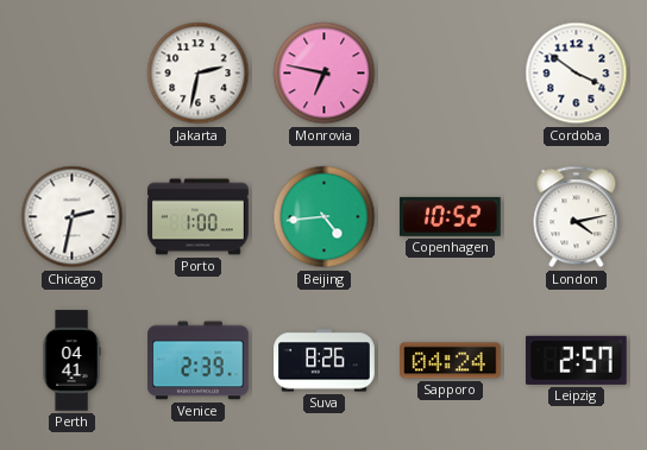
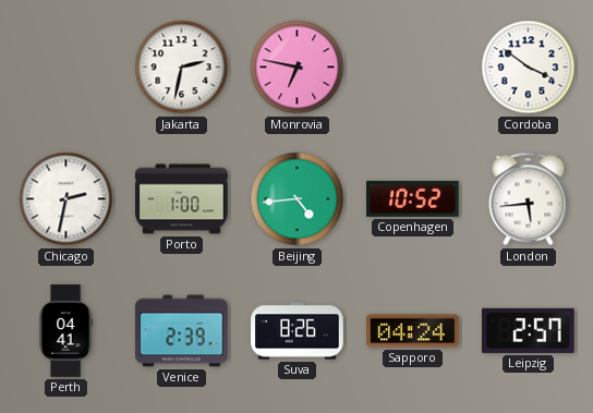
London: 4:13 -> 5:44 (529, 199)
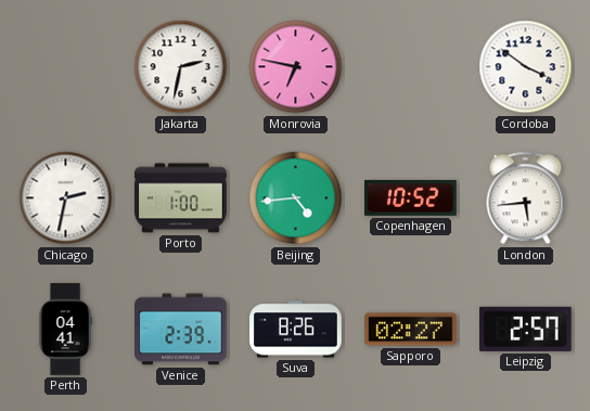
Sapporo: 04:24 -> 02:27 (411, 330)
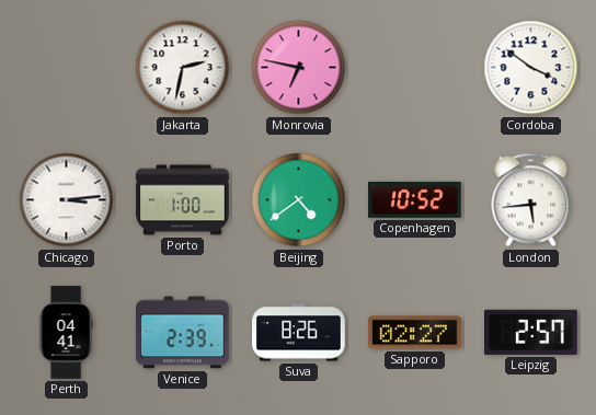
Chicago: 2:32 -> 3:14 (67, 200)
Beijing: 4:44 -> 4:39 (299, 200)
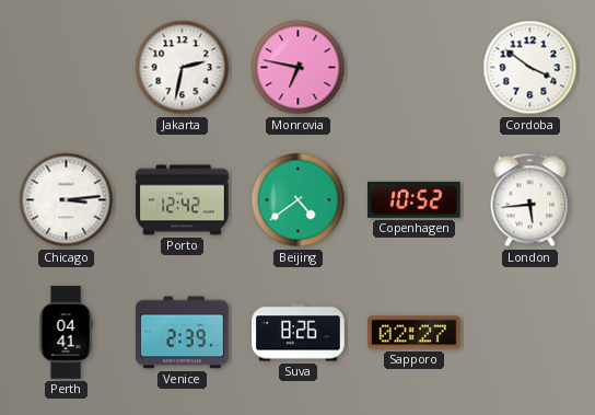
Porto: 1:00 -> 12:42 (183, 200)
Leipzig: 2:57 -> none (531, 332)
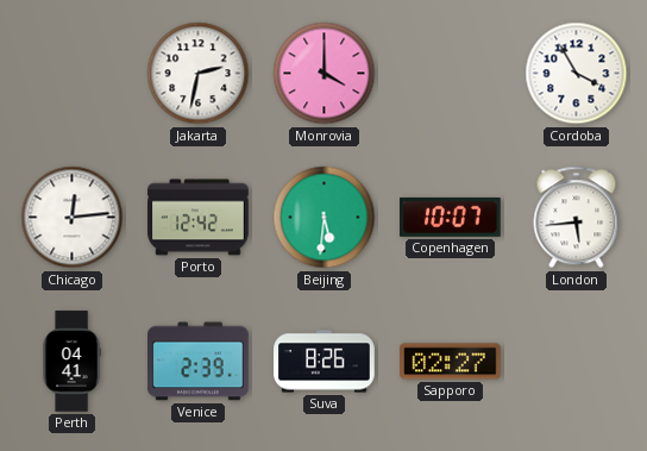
Monrovia: 6:47 -> 4:00 (325, 74)
Cordoba: 3:51 -> 3:55 (577, 74)
Chicago: 3:14 -> 12:14 (73, 218)
Beijing: 4:39 -> 5:31 (325, 218)
Copenhagen: 10:52 -> 10:07 (451, 217)
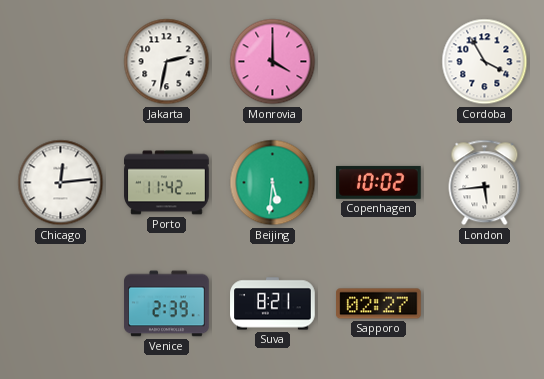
Porto: 12:42 -> 11:42 (167, 183)
Copenhagen: 10:07 -> 10:02 (379, 182)
Perth: 04:41 -> none (71, 362)
Suva: 8:26 -> 8:21 (273, 304)
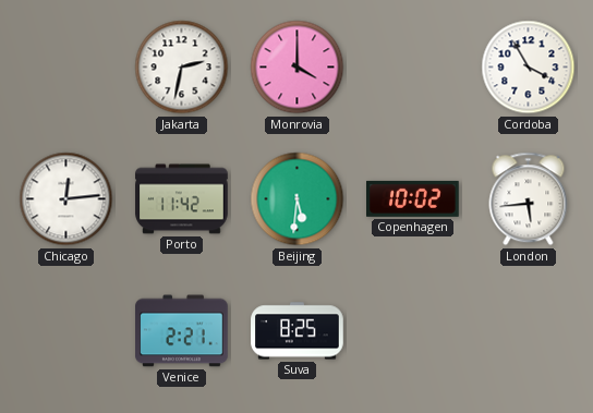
Venice: 2:39 -> 2:21 (182, 331)
Suva: 8:21 -> 8:25 (298, 331)
Sapporo: 02:27 -> none (379, 304)
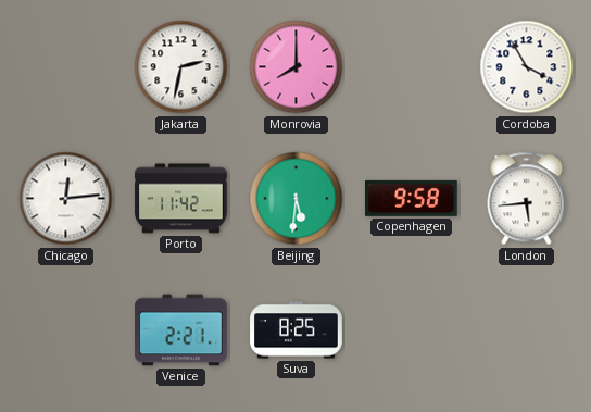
Monrovia: 4:00 -> 8:00 (297, 67)
Copenhagen: 10:02 -> 9:58 (412, 198)
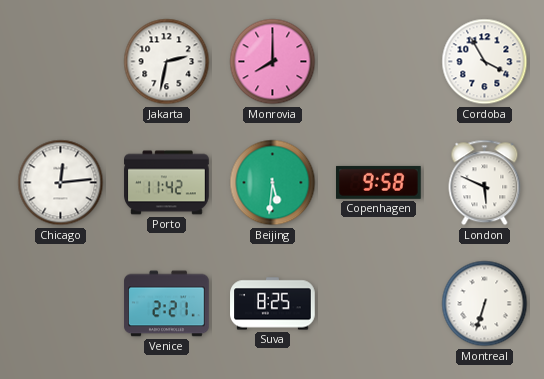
London: 5:44 -> 5:49 (485, 183)
Montreal: none -> 6:33 (485, 304)
